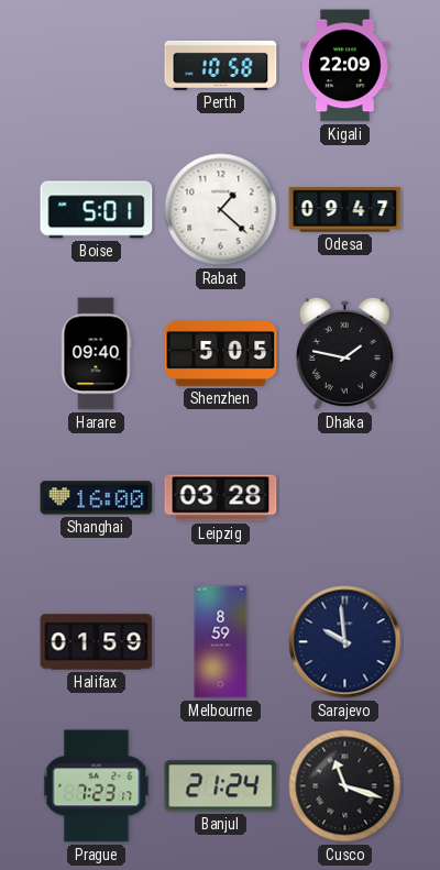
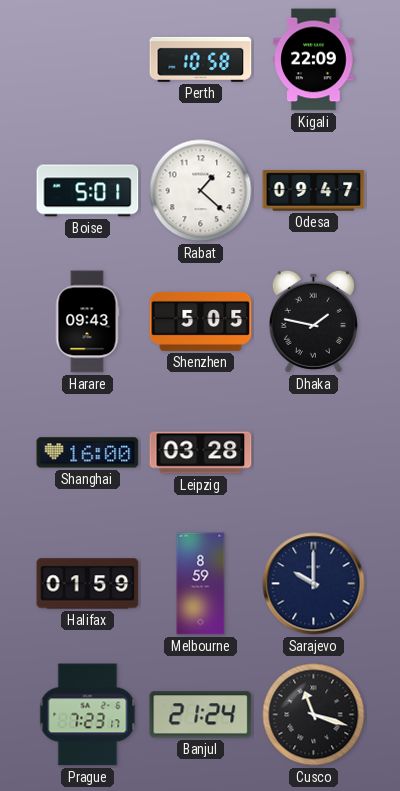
Harare: 09:40 -> 09:43 (87, 322)
Sarajevo: 9:59 -> 10:00 (314, 584)
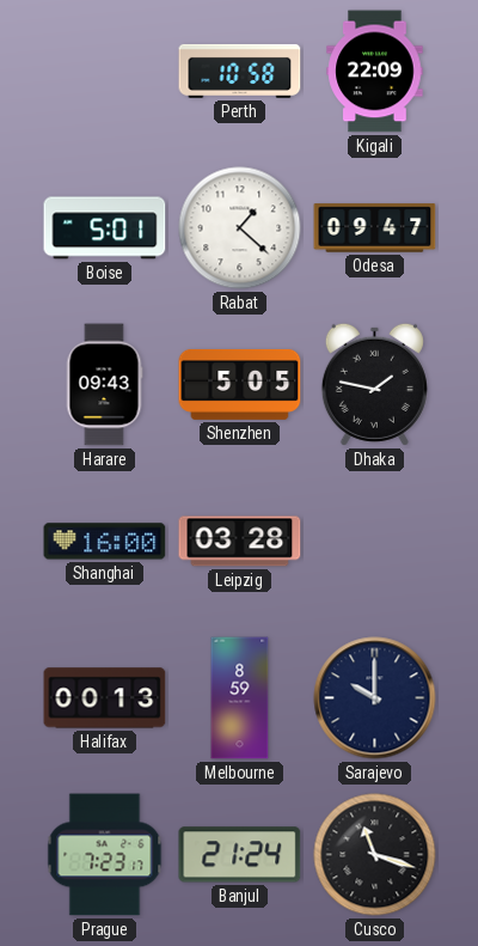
Halifax: 01:59 -> 00:13 (105, 698)
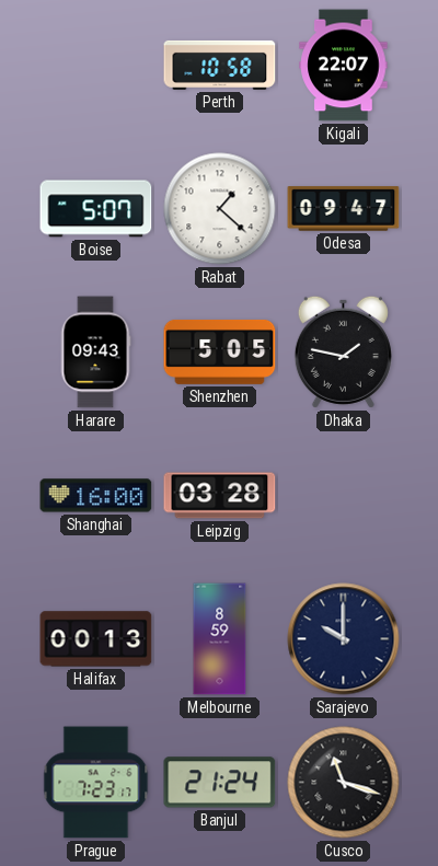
Kigali: 22:09 -> 22:07 (344, 66)
Boise: 5:01 -> 5:07 (96, 209)
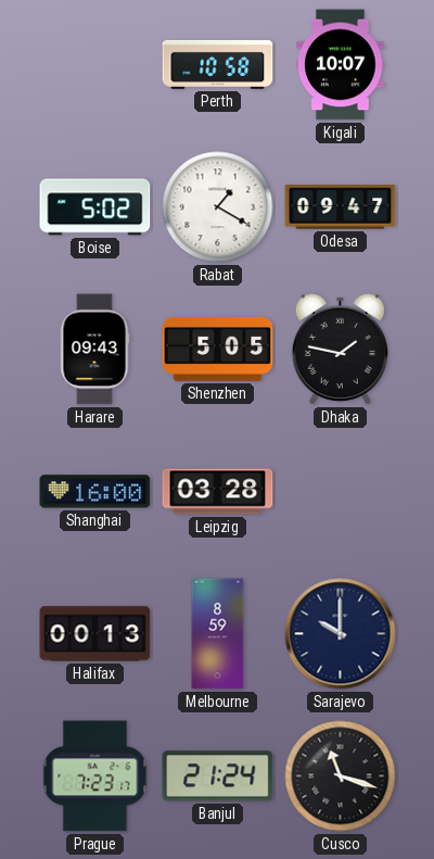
Kigali: 22:07 -> 10:07 (341, 65)
Boise: 5:07 -> 5:02 (95, 207)
Rabat: 1:22 -> 1:20 (218, 207)
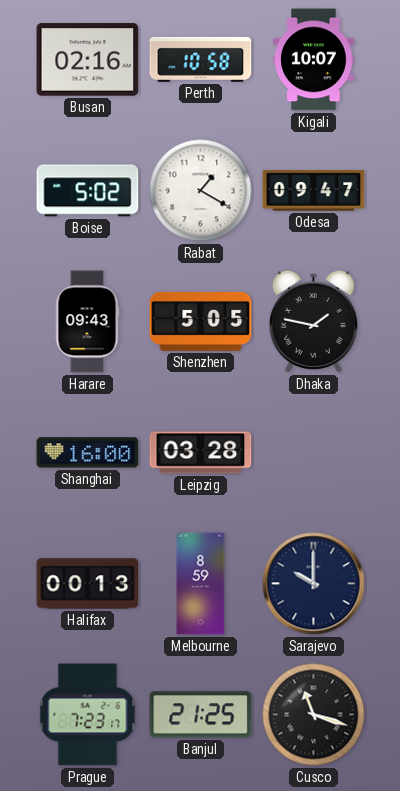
Busan: none -> 02:16 (88, 60)
Banjul: 21:24 -> 21:25 (201, 715)
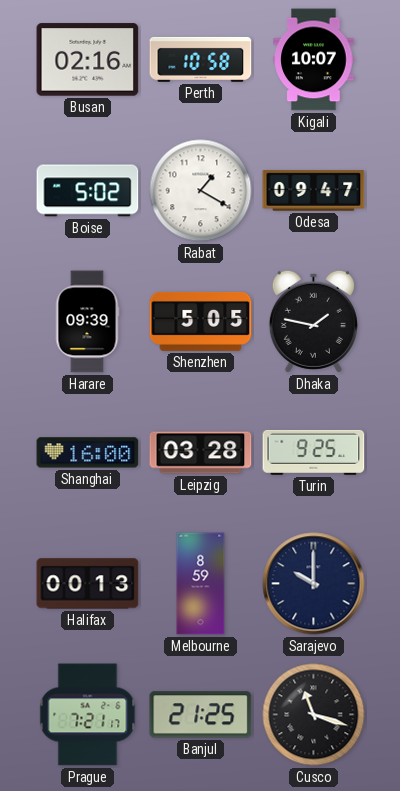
Harare: 09:43 -> 09:39 (87, 322)
Turin: none -> 9:25 (314, 452)
Prague: 7:23 -> 7:21 (88, 715)
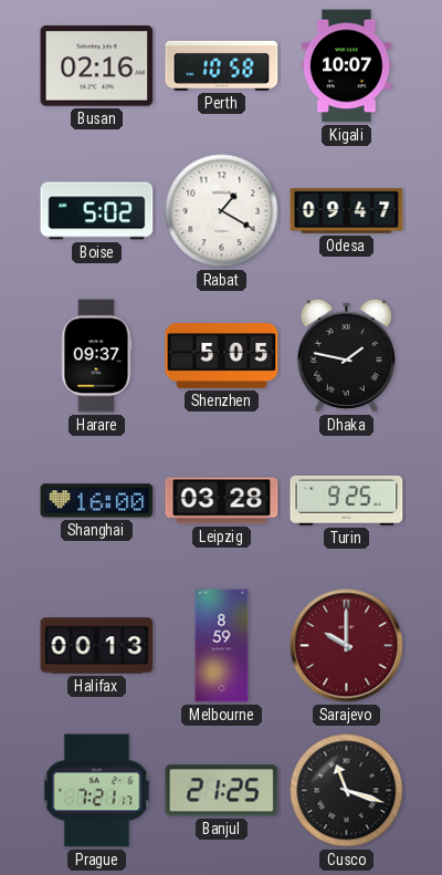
Harare: 09:39 -> 09:37 (96, 356)
Sarajevo dial: navy -> burgundy (347, 646)
